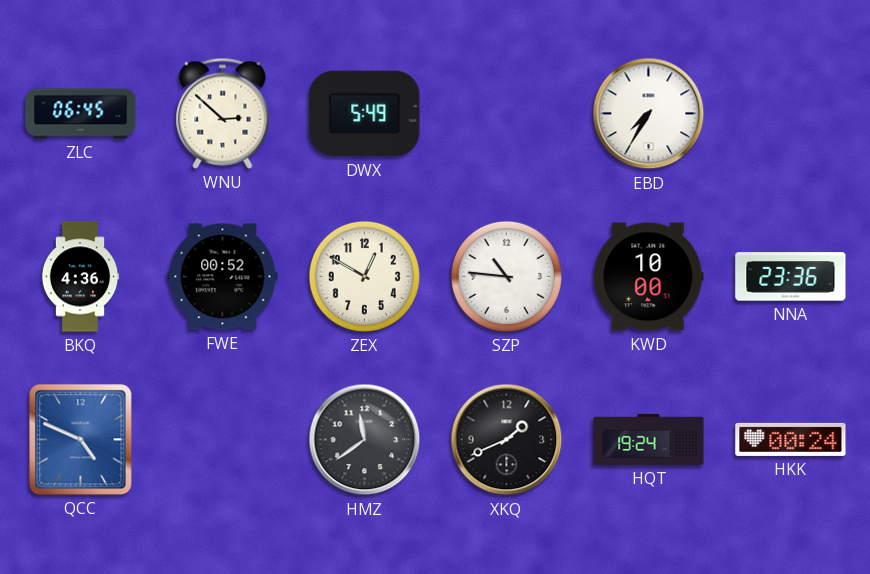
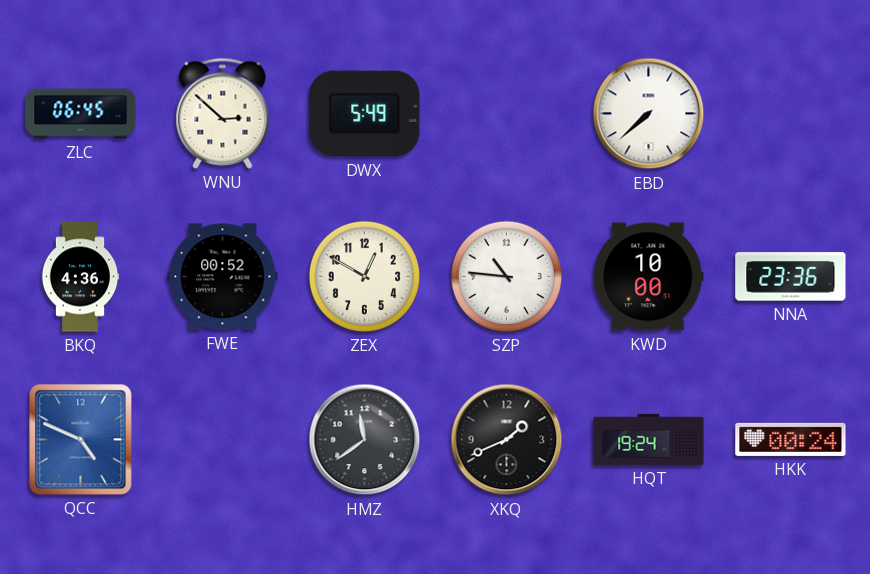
EBD: 7:35 -> 7:38 (649, 114)
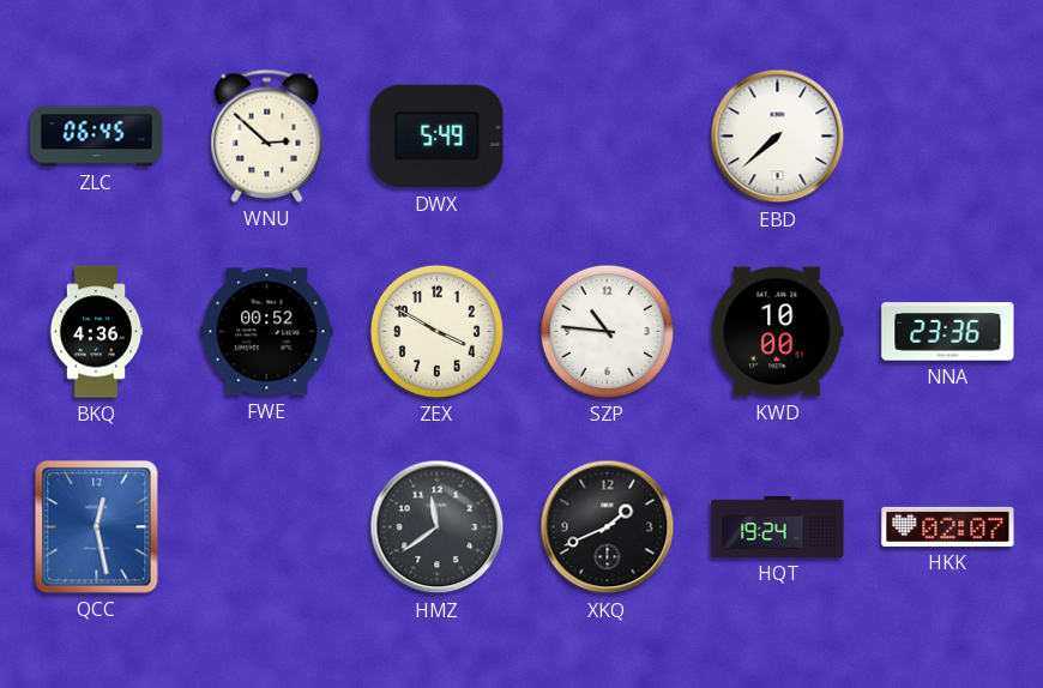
ZEX: 12:50 -> 3:50 (436, 331)
QCC: 4:49 -> 12:28 (97, 527)
HKK: 00:24 -> 02:07 (948, 526)
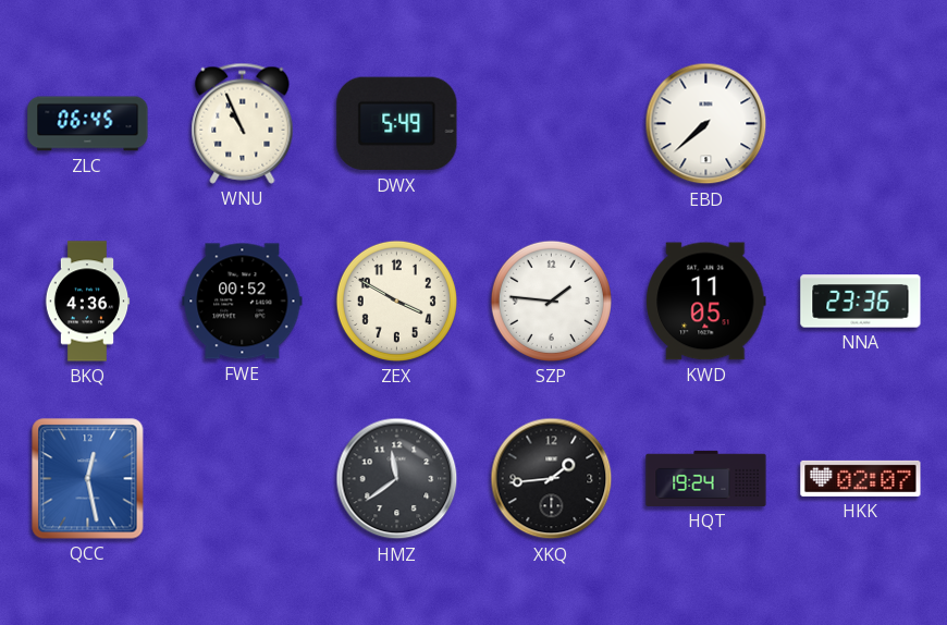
WNU: 2:52 -> 10:56 (243, 123)
SZP: 10:46 -> 1:46 (551, 301)
KWD: 10:00 -> 11:05 (706, 302)
XKQ: 1:41 -> 1:44 (552, 479)
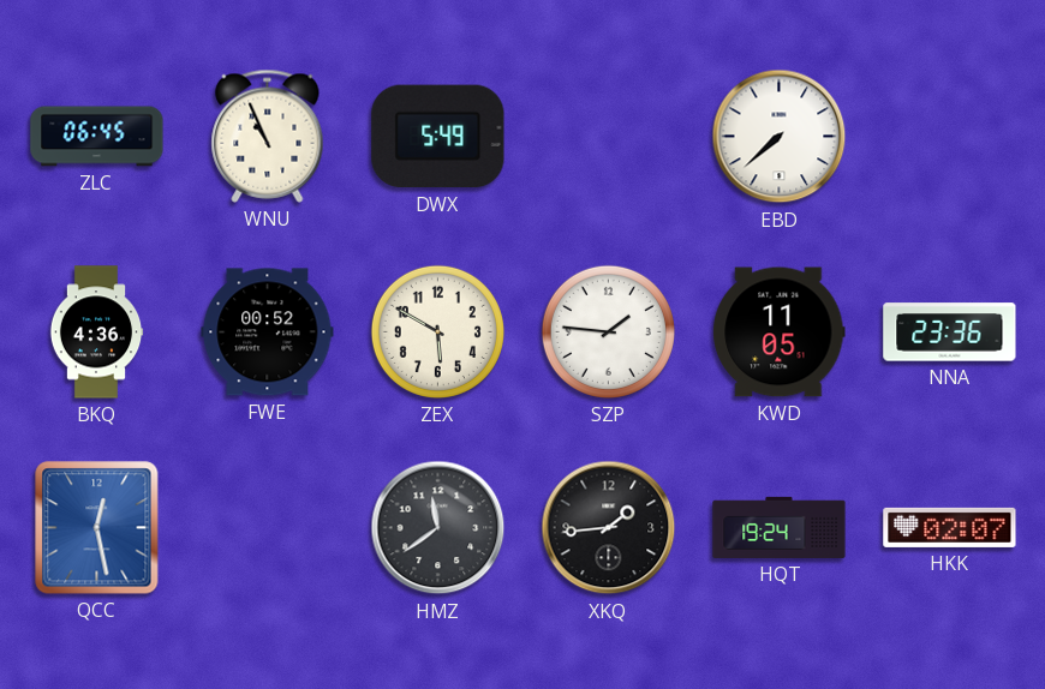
ZEX: 3:50 -> 5:50 (437, 331)
